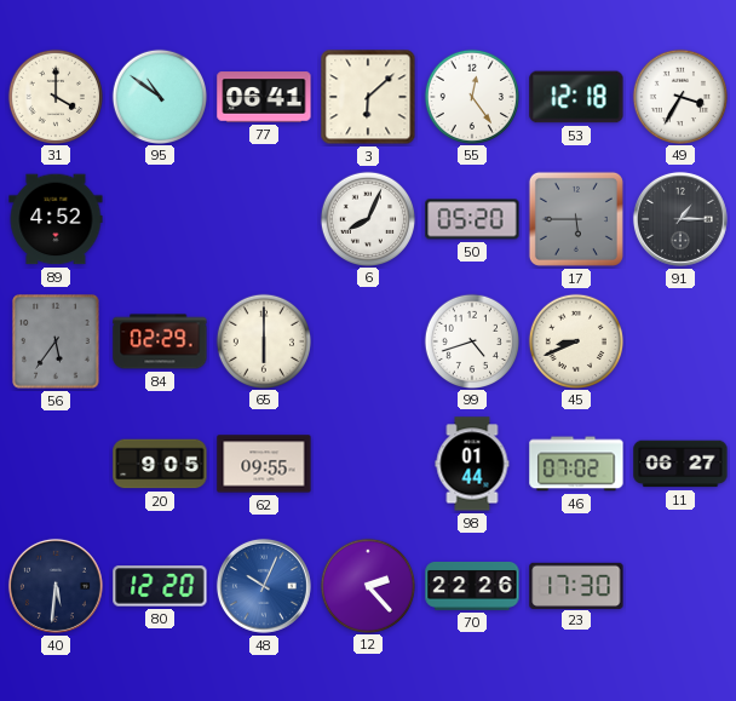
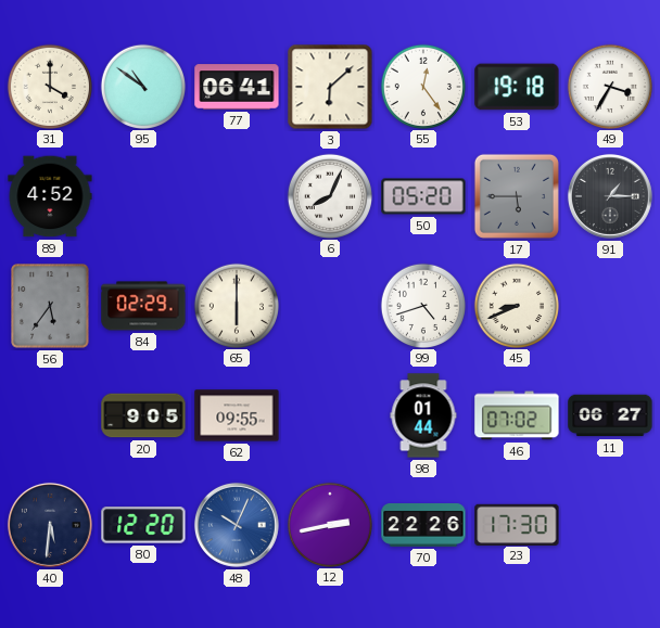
53: 12:18 -> 19:18 (517, 87)
12: 2:23 -> 2:43 (329, 524)
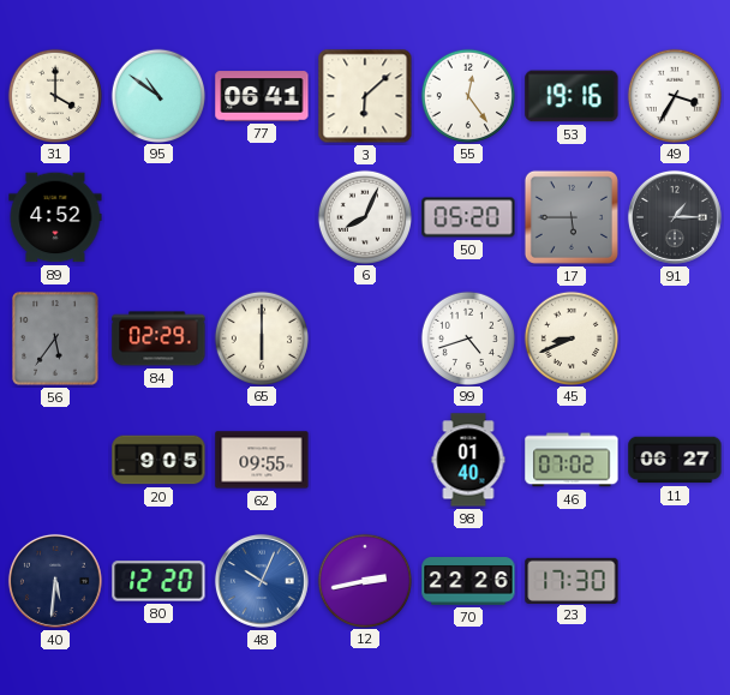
53: 19:18 -> 19:16 (572, 96)
98: 01:44 -> 01:40 (468, 460)
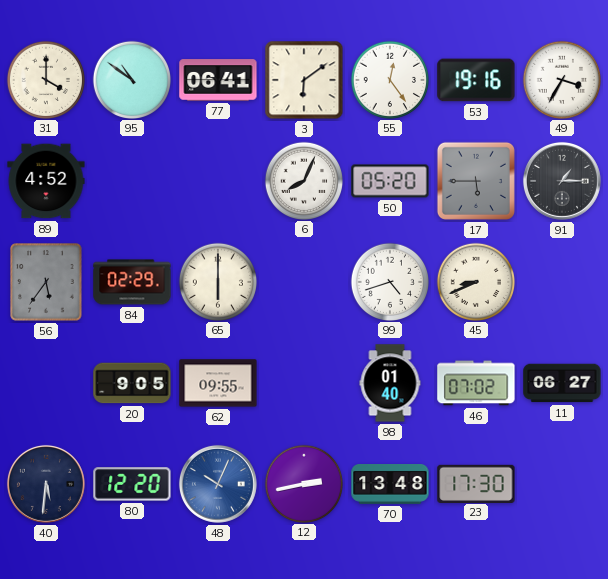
3: 6:08 -> 6:09 (304, 80)
70: 22:26 -> 13:48 (390, 485)
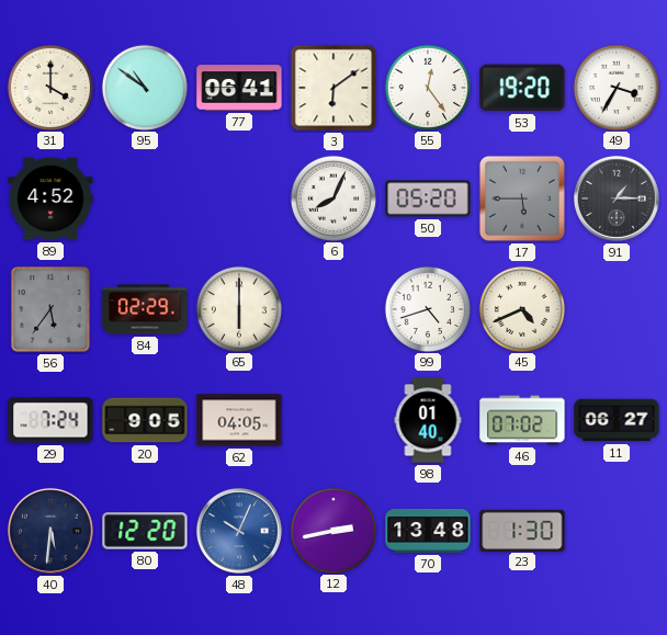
53: 19:16 -> 19:20 (522, 88)
45: 8:41 -> 4:41 (521, 308)
29: none -> 7:24 (50, 420)
62: 09:55 -> 04:05 (239, 420)
23: 17:30 -> 1:30 (522, 530)
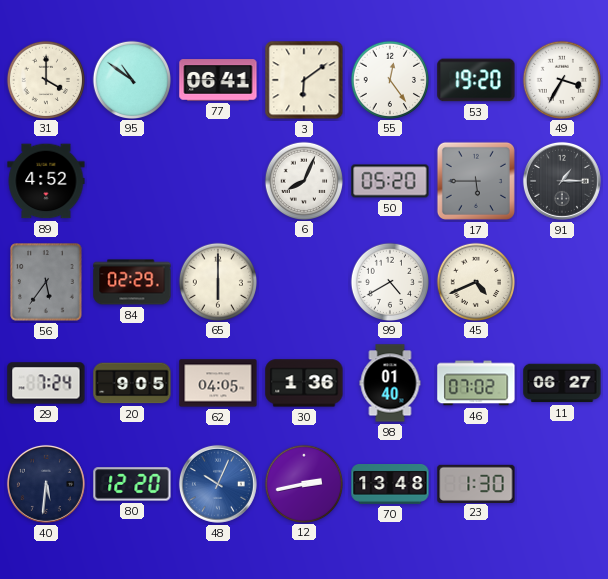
99: 4:42 -> 4:40 (389, 281)
30: none -> 1:36 (304, 383)
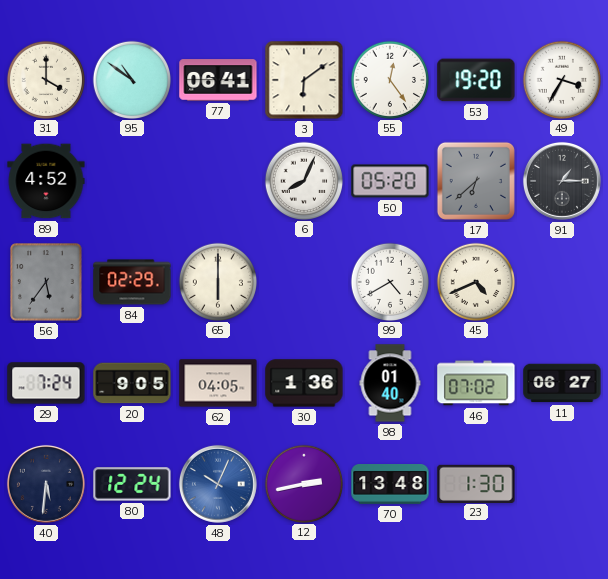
17: 5:45 -> 6:38 (476, 181)
80: 12:20 -> 12:24 (132, 484)
